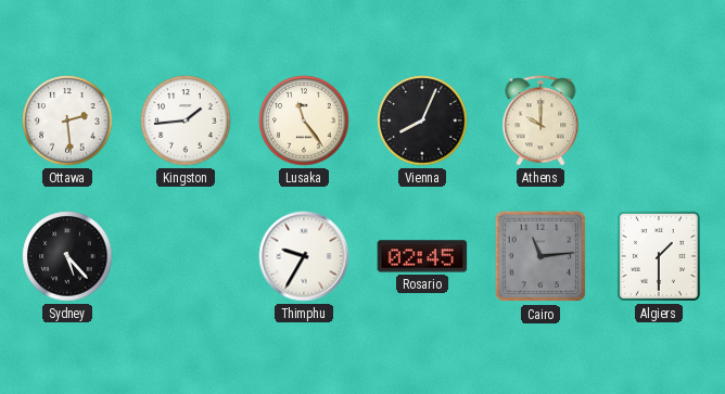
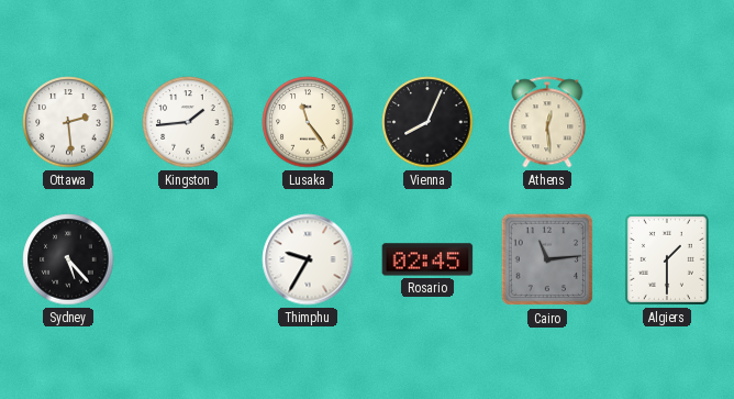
Athens: 10:00 -> 12:29 (547, 122)
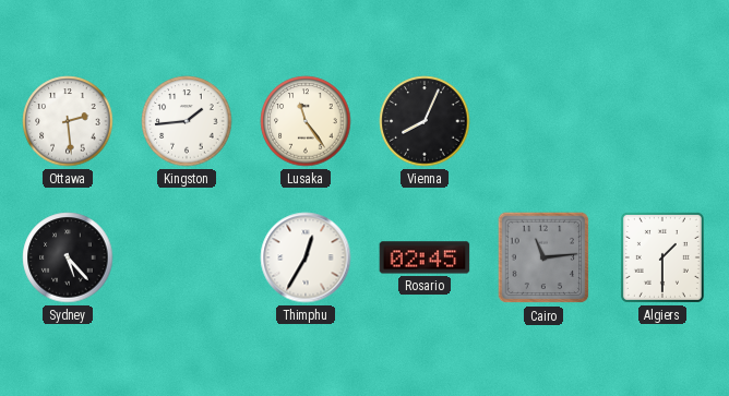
Athens: 12:29 -> none (547, 122)
Thimphu: 9:35 -> 12:35 (306, 257)
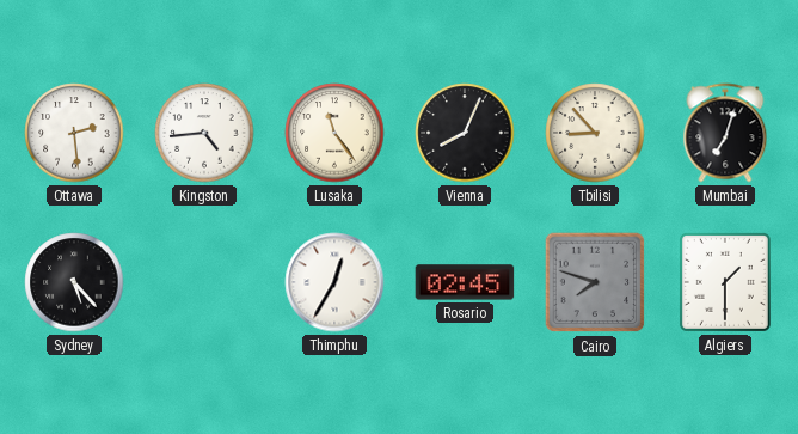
Kingston: 1:44 -> 4:44 (204, 133)
Tbilisi: none -> 8:53 (595, 133)
Mumbai: none -> 7:03 (725, 133)
Cairo: 11:14 -> 7:48 (595, 282)
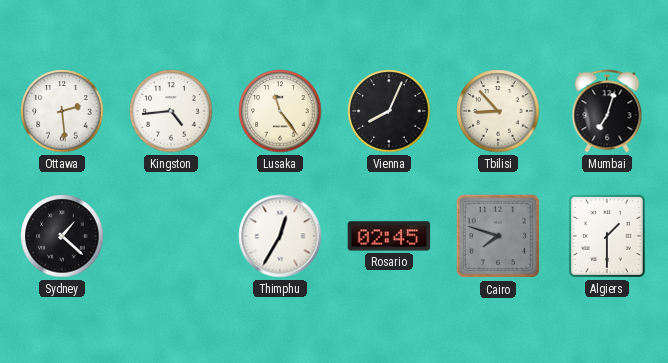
Sydney: 5:23 -> 1:22 (62, 236)
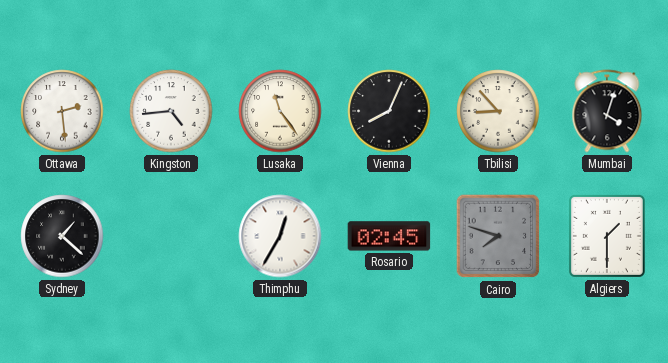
Mumbai: 7:03 -> 4:03 (607, 111)
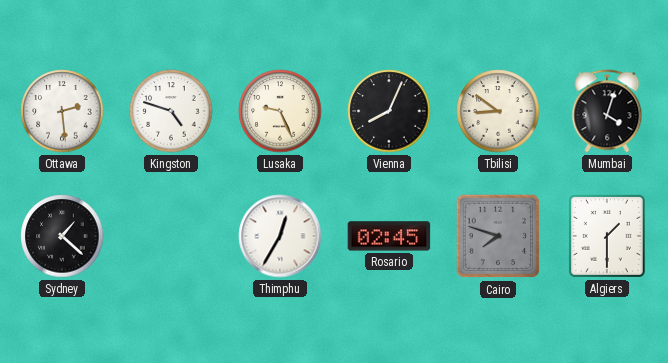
Kingston: 4:44 -> 4:48 (171, 111)
Lusaka: 11:24 -> 9:26 (280, 111)
Tbilisi: 8:53 -> 8:51 (498, 111)
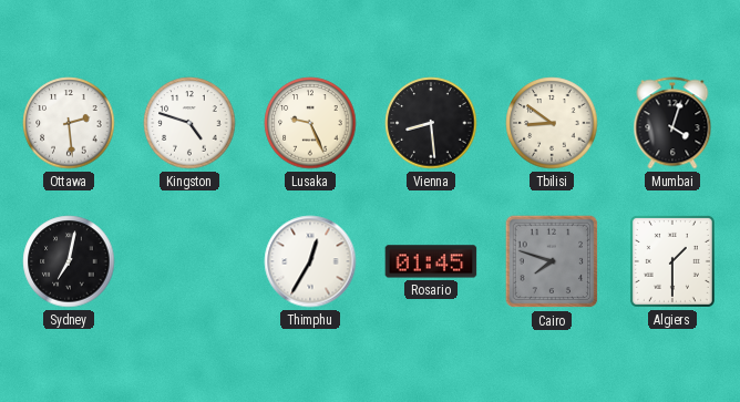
Vienna: 8:04 -> 8:29 (431, 123)
Sydney: 1:22 -> 7:02 (69, 261)
Rosario: 02:45 -> 01:45 (431, 261)
